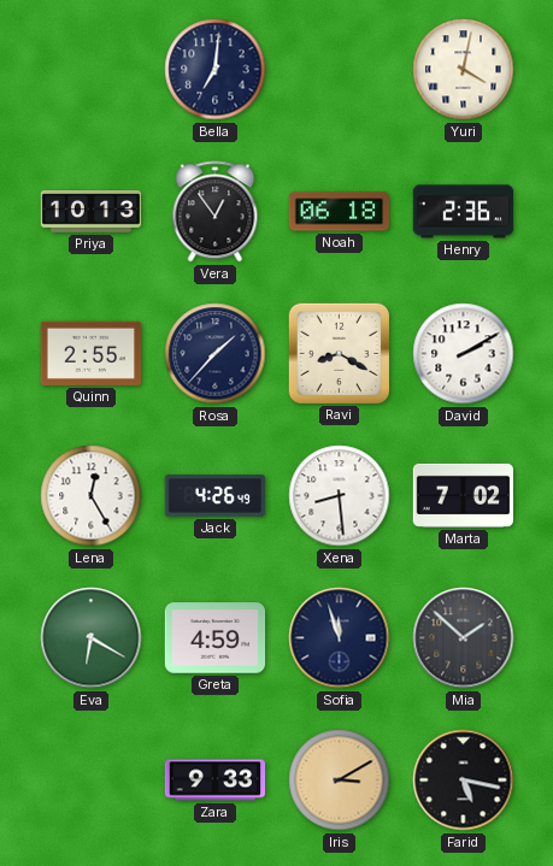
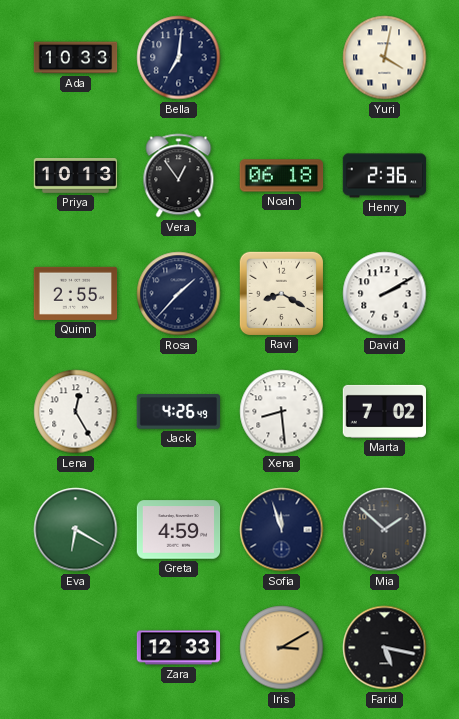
Ada: none -> 10:33 (76, 58)
Zara: 9:33 -> 12:33 (179, 648)
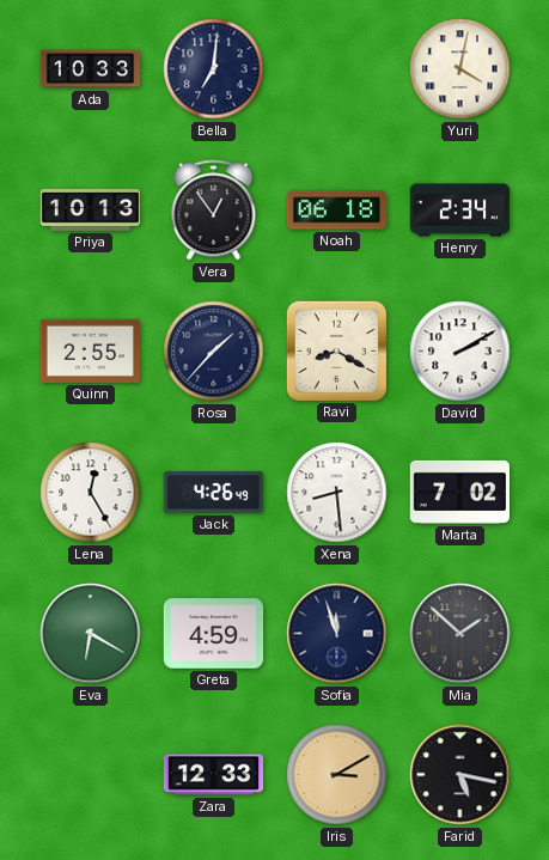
Henry: 2:36 -> 2:34 (460, 211)
